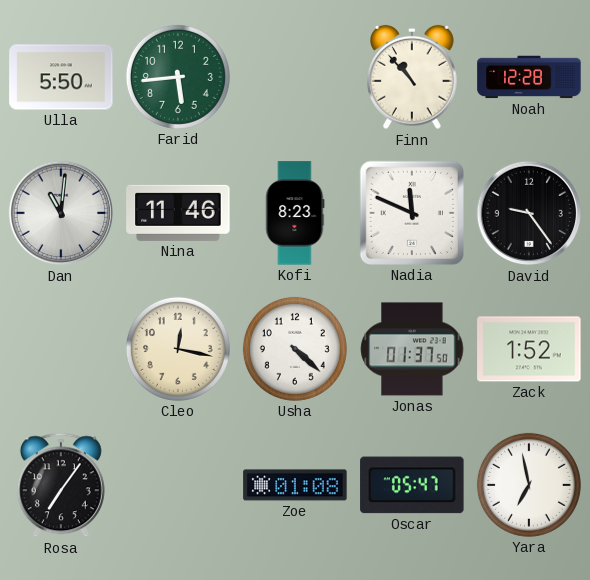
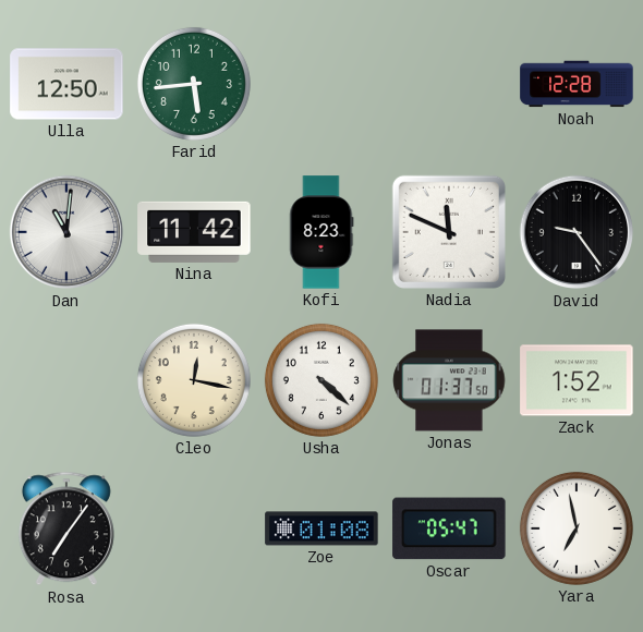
Ulla: 5:50 -> 12:50 (66, 84)
Finn: 10:53 -> none (413, 77)
Nina: 11:46 -> 11:42 (194, 232)
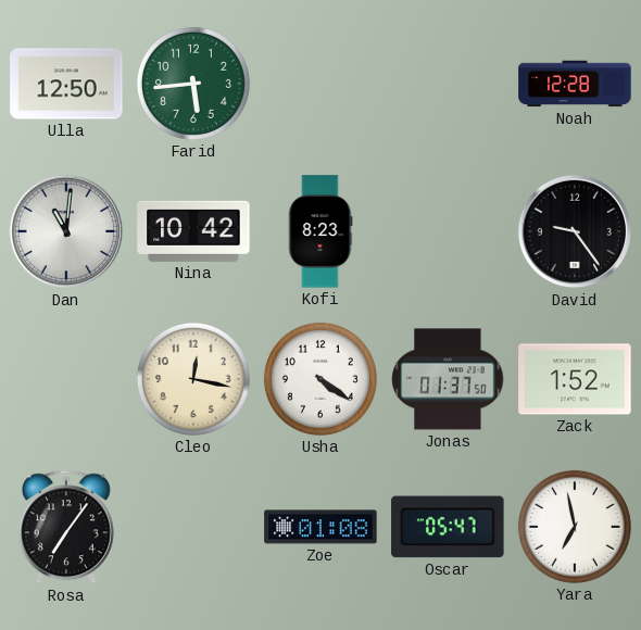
Nina: 11:42 -> 10:42 (193, 231)
Nadia: 11:49 -> none (449, 232)
Usha: 4:22 -> 4:21 (320, 379)
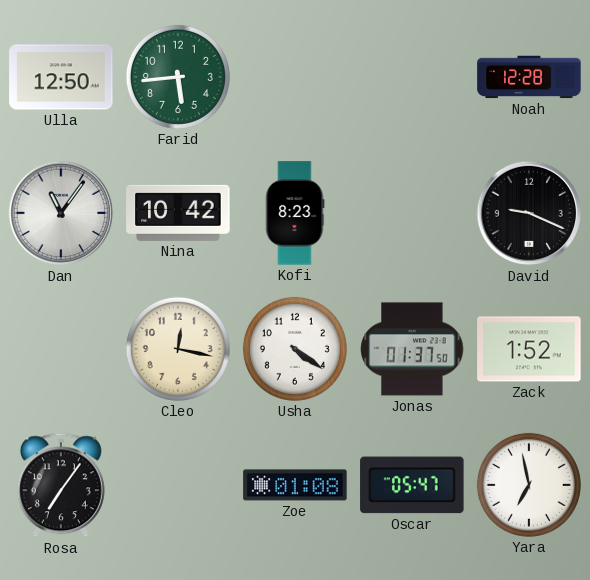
Dan: 11:01 -> 11:06 (61, 213)
David: 9:24 -> 9:19 (529, 213)
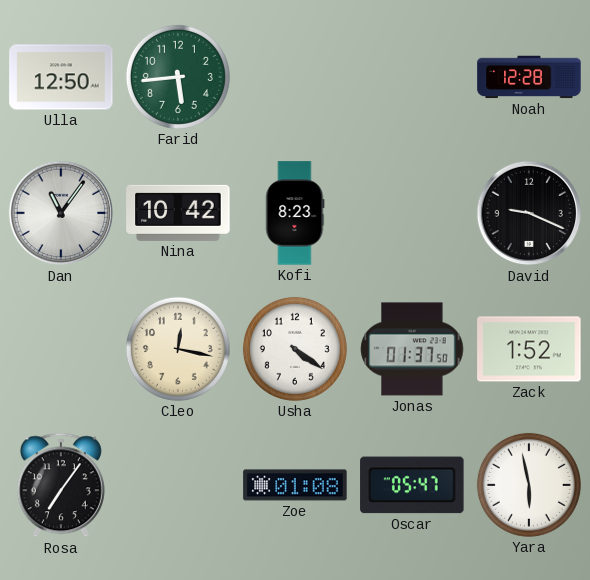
Yara: 6:58 -> 5:58 (529, 485)
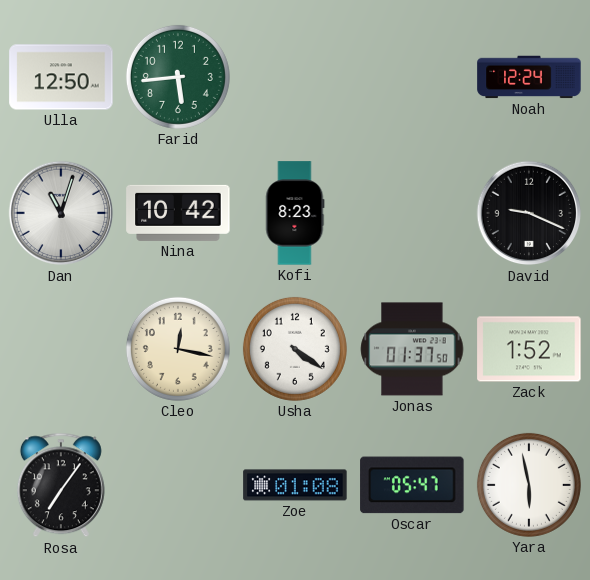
Noah: 12:28 -> 12:24 (529, 77)
Dan: 11:06 -> 11:03 (61, 213)
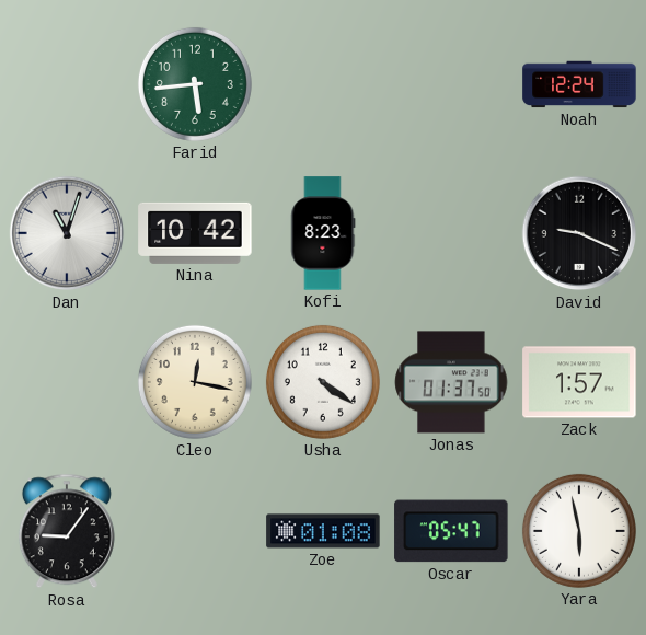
Ulla: 12:50 -> none (61, 77)
Zack: 1:52 -> 1:57 (579, 382)
Rosa: 7:06 -> 9:06 (67, 531)
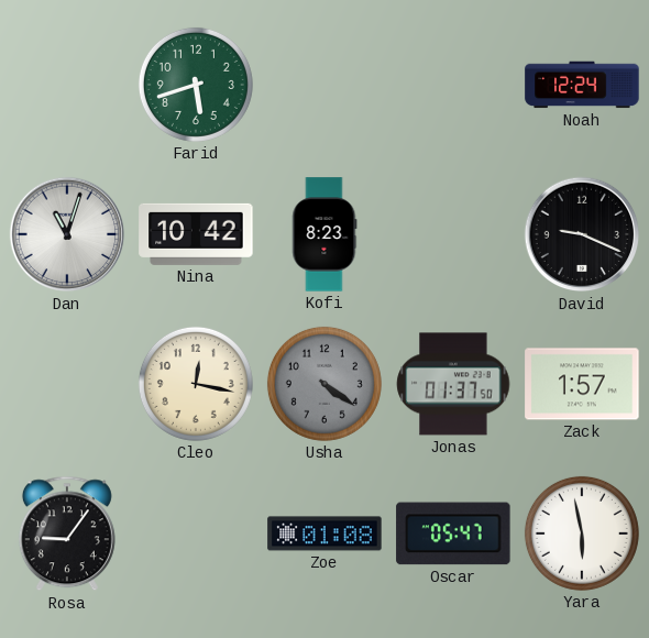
Farid: 5:44 -> 5:42 (196, 85)
Usha dial: white -> grey (324, 384)
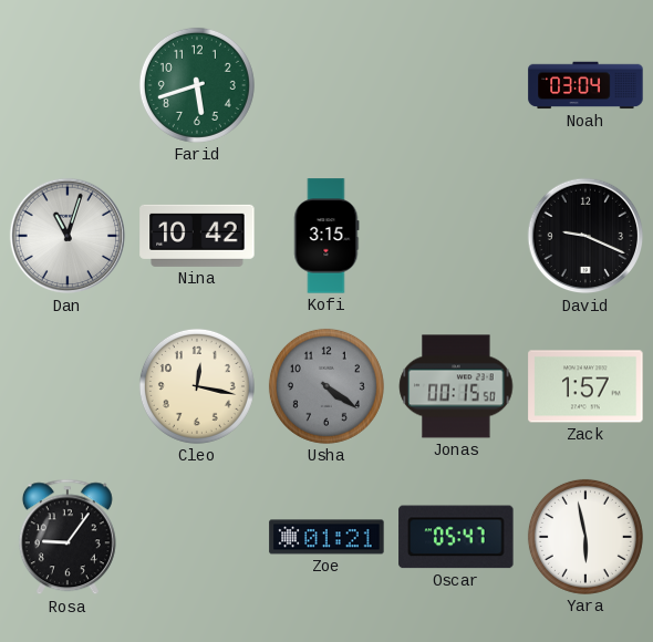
Noah: 12:24 -> 03:04 (585, 85)
Kofi: 8:23 -> 3:15 (326, 236)
Jonas: 01:37 -> 00:15 (456, 386)
Zoe: 01:08 -> 01:21 (326, 537)
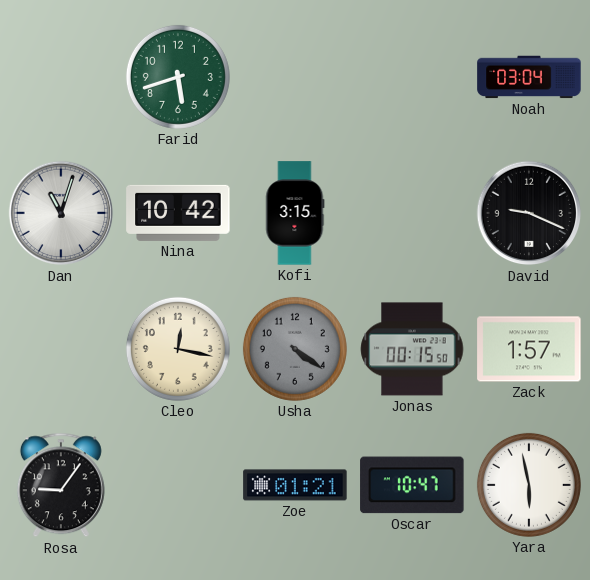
Oscar: 05:47 -> 10:47 (412, 485)
